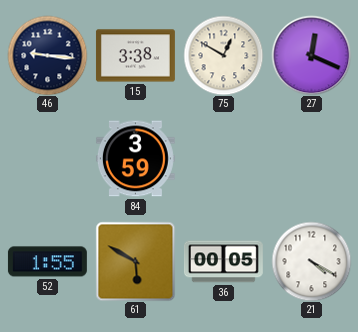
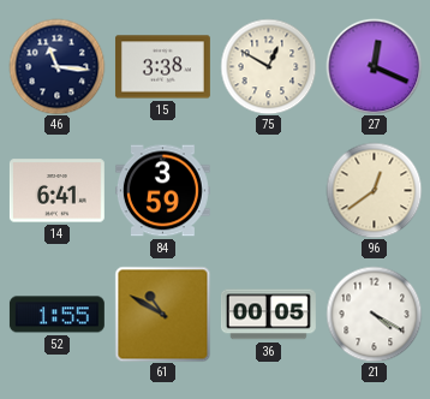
46: 9:16 -> 11:16 (56, 66)
14: none -> 6:41 (56, 191)
96: none -> 12:39 (374, 190)
61: 5:50 -> 10:50 (162, 314)
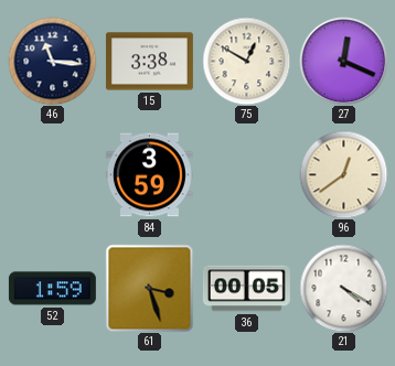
14: 6:41 -> none (56, 191)
52: 1:55 -> 1:59 (52, 289)
61: 10:50 -> 3:27 (149, 288)
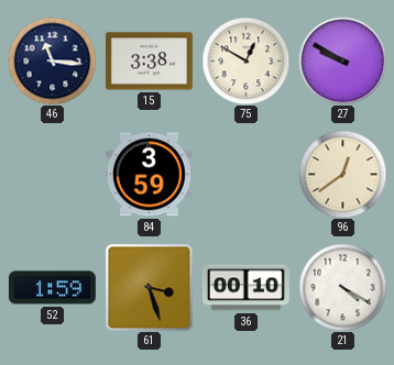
27: 12:19 -> 9:50 (342, 60)
36: 00:05 -> 00:10 (245, 288)
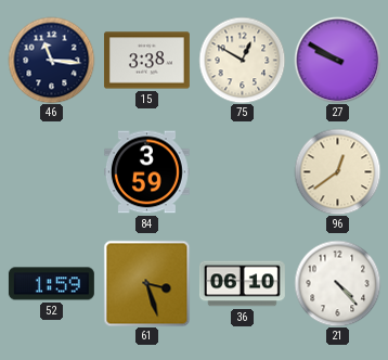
36: 00:10 -> 06:10 (242, 284)
21: 4:20 -> 4:23 (337, 283)
